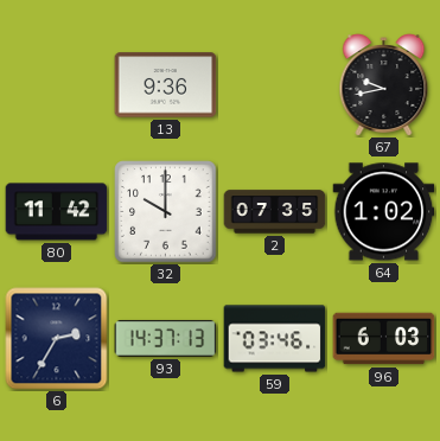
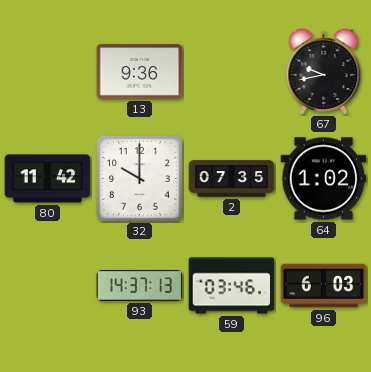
6: 2:35 -> none (57, 339)
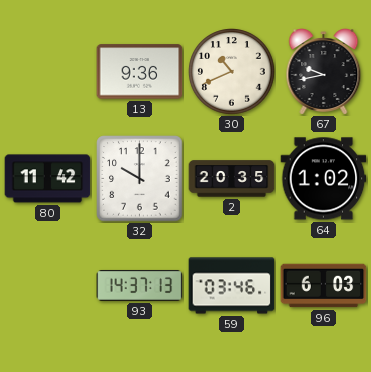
30: none -> 10:41 (232, 72)
2: 07:35 -> 20:35 (232, 179)
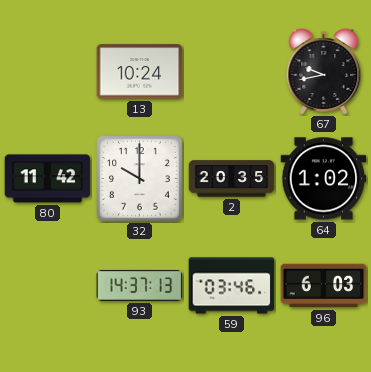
13: 9:36 -> 10:24 (140, 72)
30: 10:41 -> none (232, 72)
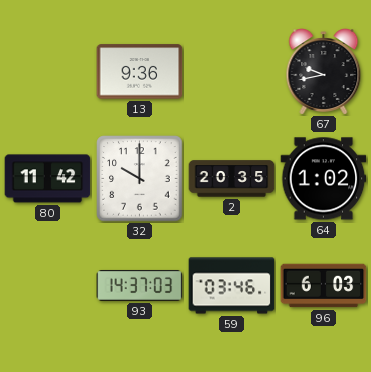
13: 10:24 -> 9:36 (140, 72)
93: 14:37:13 -> 14:37:03 (140, 285)
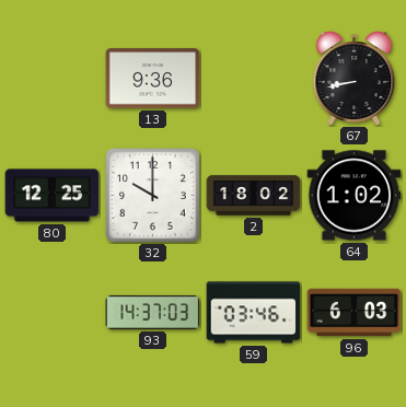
67: 9:43 -> 8:43 (355, 79)
80: 11:42 -> 12:25 (53, 196)
2: 20:35 -> 18:02 (254, 196)
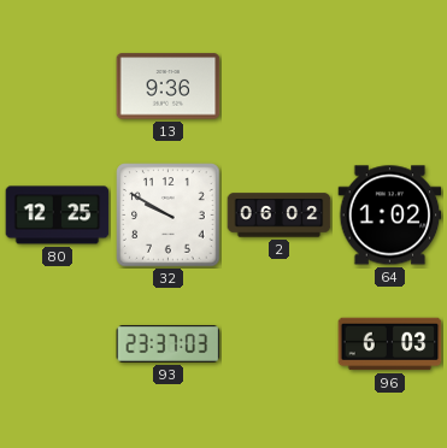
67: 8:43 -> none (355, 79)
32: 10:00 -> 9:50 (169, 216)
2: 18:02 -> 06:02 (280, 216)
93: 14:37 -> 23:37 (169, 343)
59: 03:46 -> none (254, 313)
